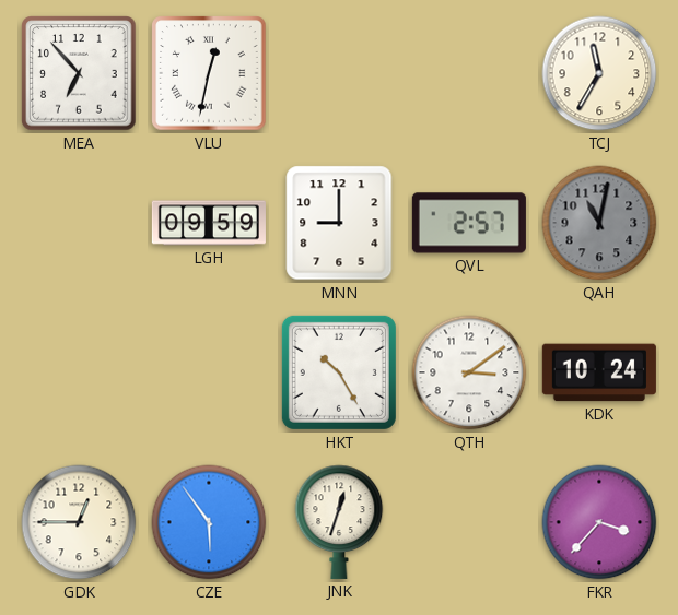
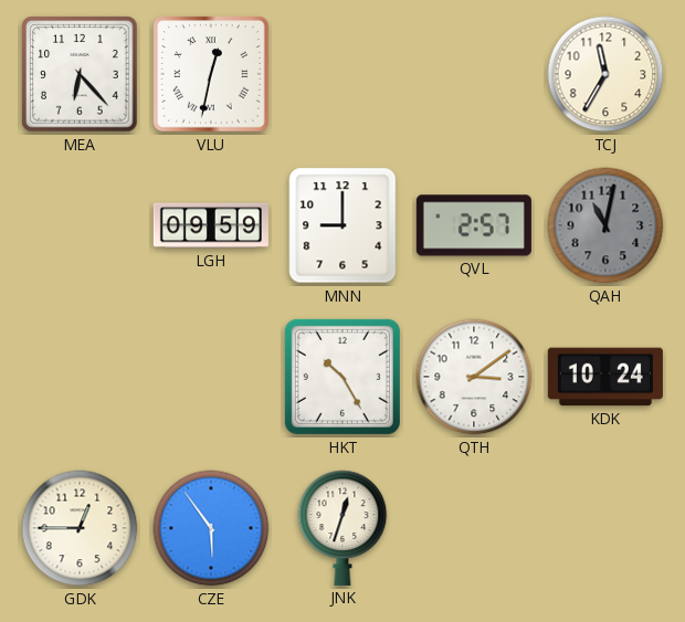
MEA: 6:53 -> 6:23 (80, 74)
FKR: 3:37 -> none (599, 522)
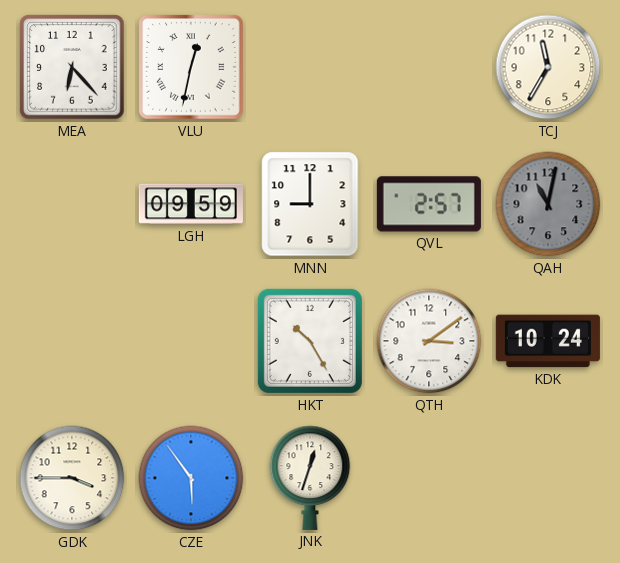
GDK: 12:45 -> 3:45 (72, 478)
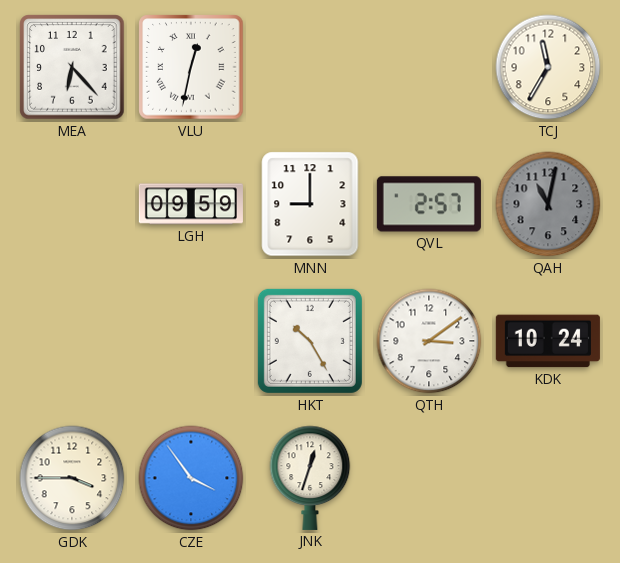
CZE: 5:54 -> 3:54 (191, 478)
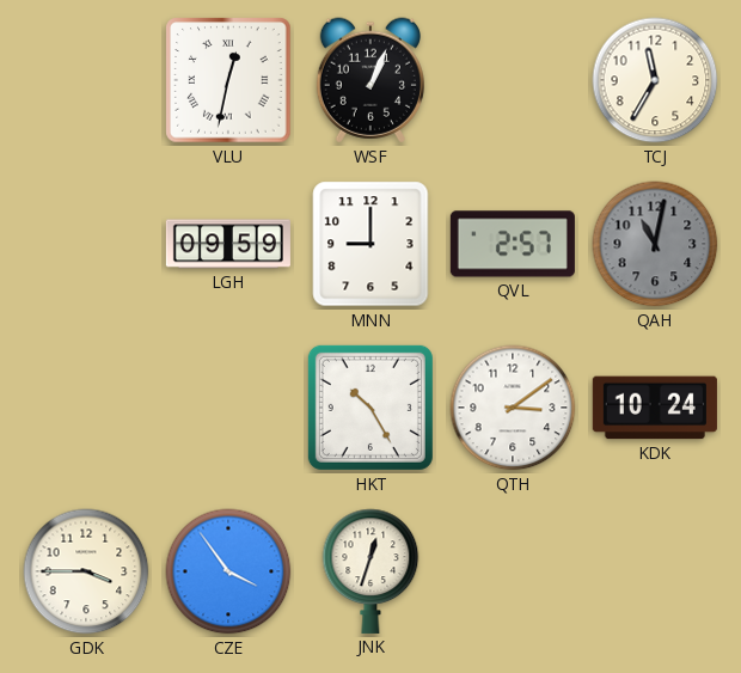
MEA: 6:23 -> none (72, 67)
WSF: none -> 1:04 (370, 80)
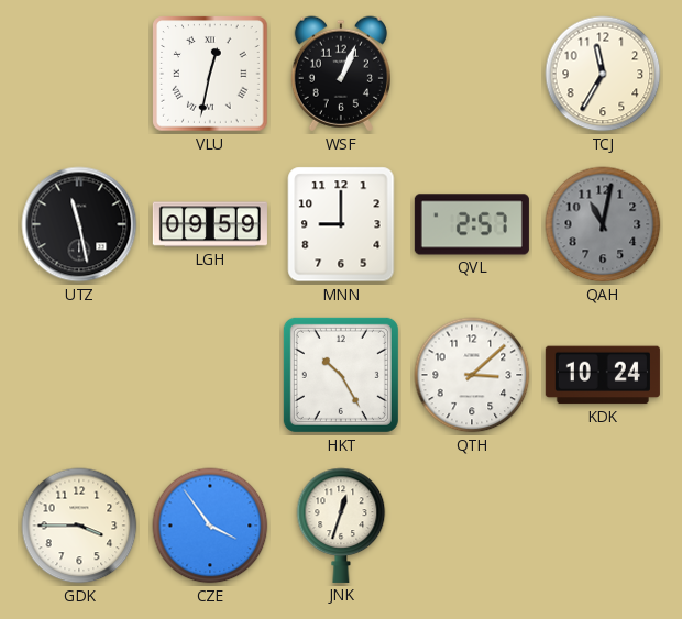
UTZ: none -> 11:28 (79, 224)
QTH: 3:09 -> 3:08 (472, 375)
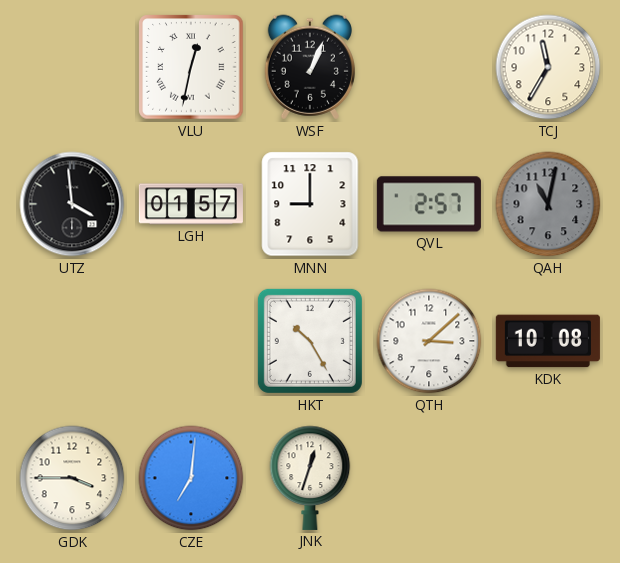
UTZ: 11:28 -> 3:59 (72, 204)
LGH: 09:59 -> 01:57 (191, 204)
KDK: 10:24 -> 10:08 (548, 341)
CZE: 3:54 -> 7:01 (191, 478)
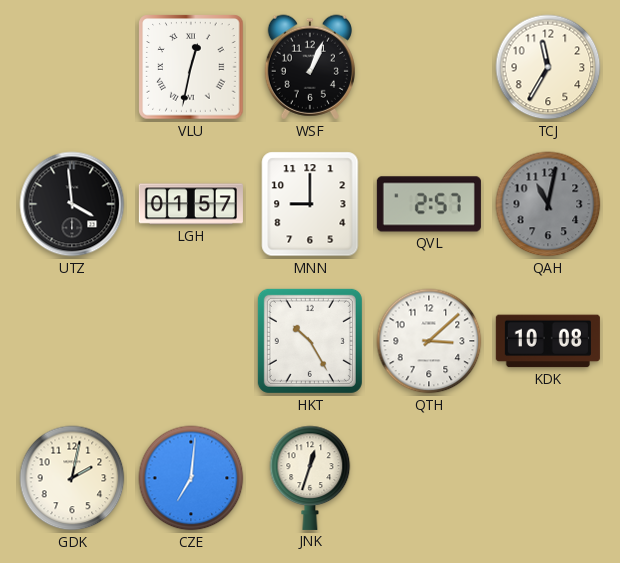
GDK: 3:45 -> 2:02 (72, 478)
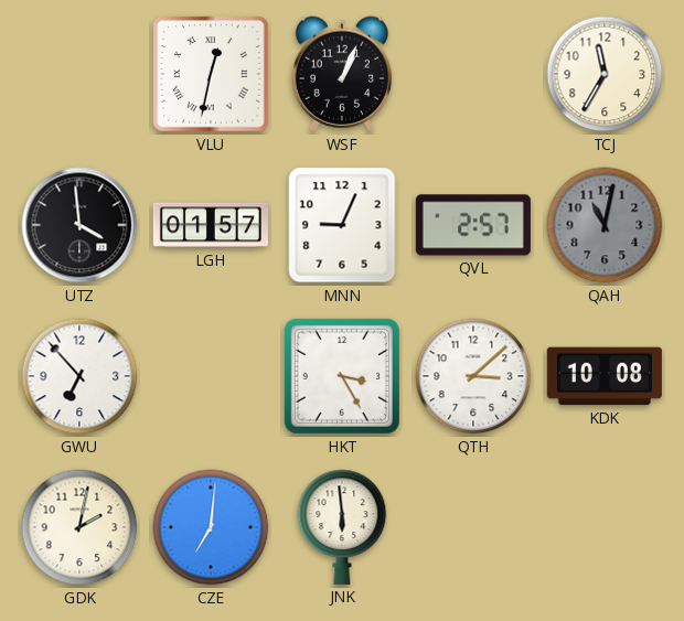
MNN: 9:00 -> 9:04 (342, 225)
GWU: none -> 6:53 (79, 376)
HKT: 10:25 -> 3:25 (342, 376)
JNK: 12:33 -> 5:59 (342, 527)
